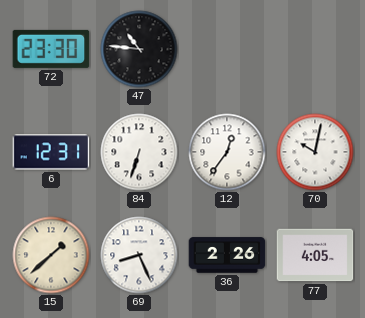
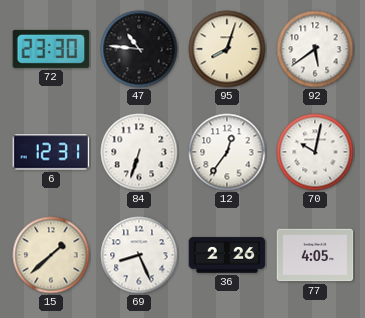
95: none -> 8:03 (227, 49)
92: none -> 5:39 (315, 49)
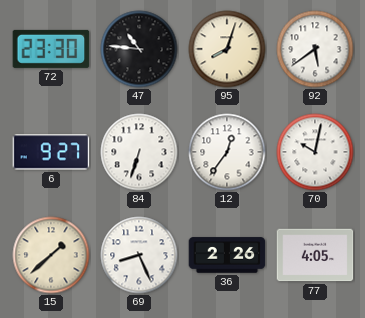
6: 12:31 -> 9:27 (51, 152)
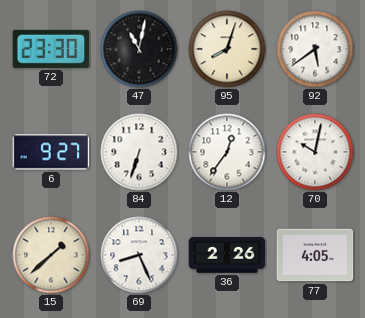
47: 10:46 -> 11:02 (139, 49)
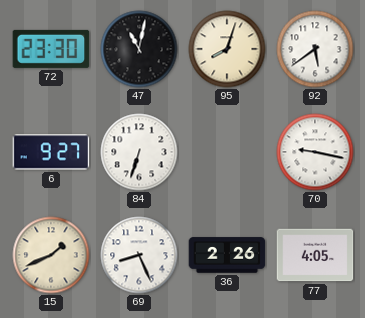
12: 12:36 -> none (227, 152)
70: 10:02 -> 9:17 (315, 152)
15: 1:38 -> 1:41 (51, 255)
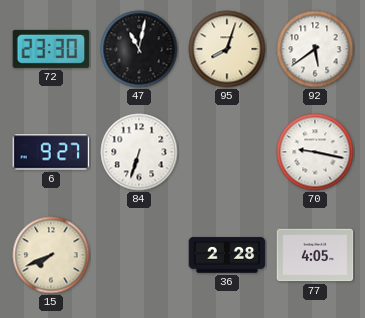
15: 1:41 -> 7:41 (51, 255)
69: 8:26 -> none (139, 255)
36: 2:26 -> 2:28 (227, 255)
